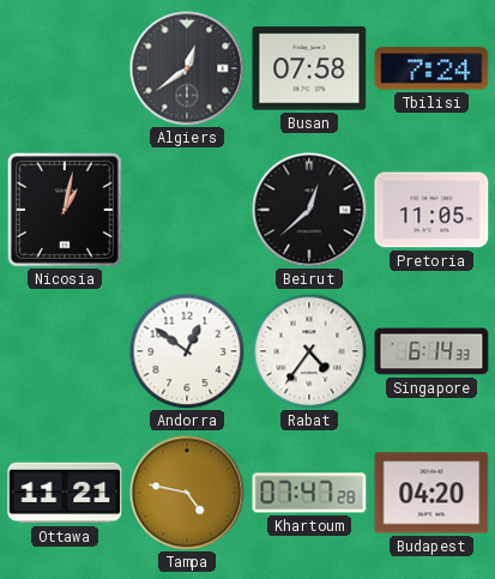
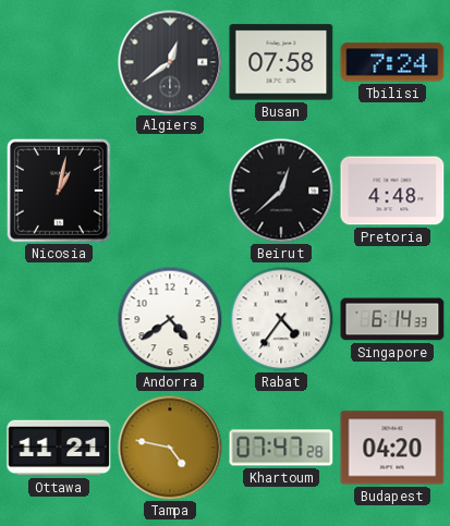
Pretoria: 11:05 -> 4:48 (392, 191)
Andorra: 12:51 -> 4:39 (170, 319)
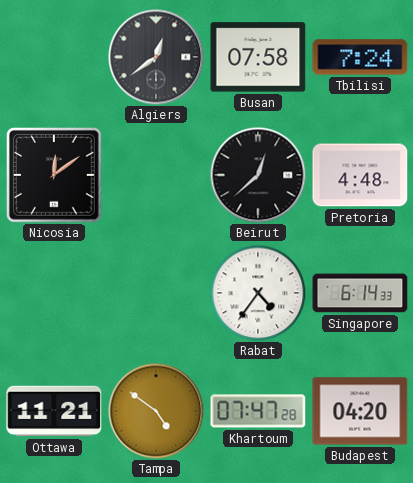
Nicosia: 1:02 -> 12:09 (54, 175)
Andorra: 4:39 -> none (170, 319)
Tampa: 4:47 -> 4:51 (156, 411)
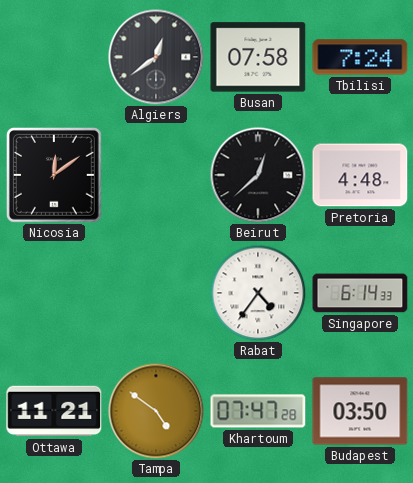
Budapest: 04:20 -> 03:50 (360, 411)
